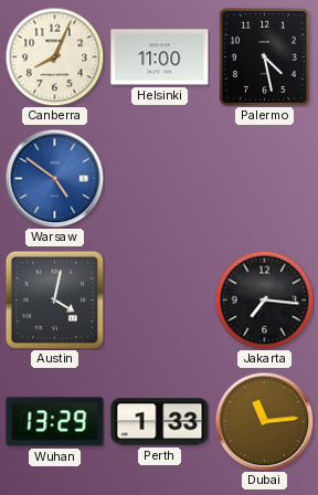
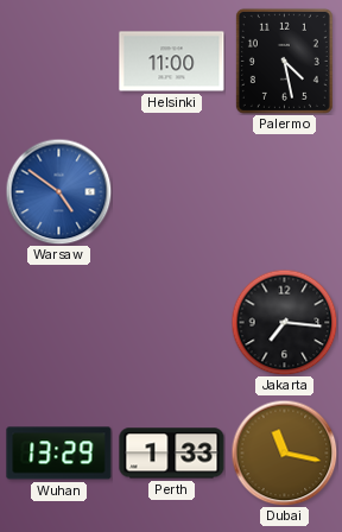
Canberra: 8:04 -> none (54, 56)
Austin: 4:02 -> none (54, 299)
Dubai: 11:14 -> 11:17 (284, 452)
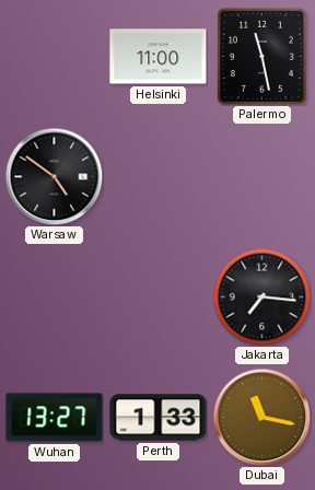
Palermo: 4:28 -> 11:28 (261, 56)
Warsaw dial: blue -> black (54, 176)
Wuhan: 13:29 -> 13:27 (55, 418)
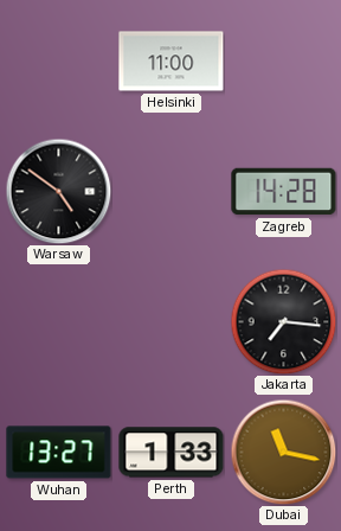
Palermo: 11:28 -> none (261, 56)
Zagreb: none -> 14:28 (284, 192)
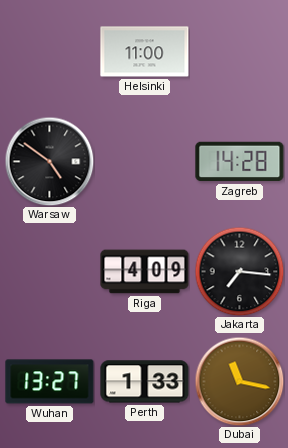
Riga: none -> 4:09 (145, 272)
